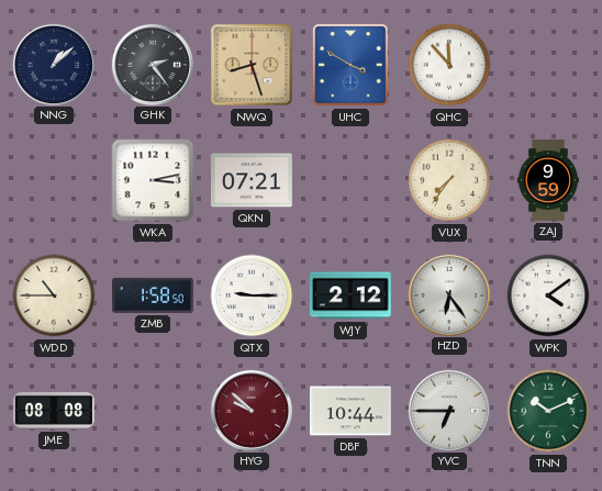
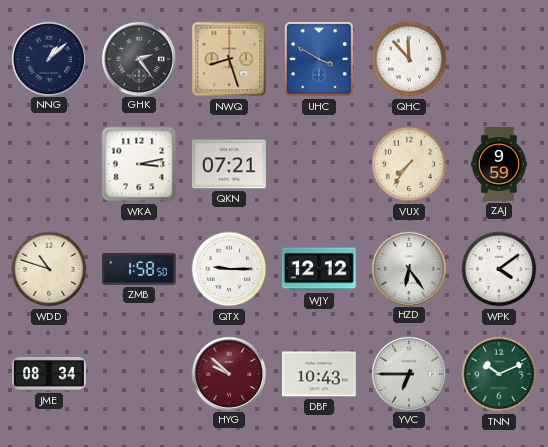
WDD: 10:45 -> 10:48 (49, 269)
WJY: 2:12 -> 12:12 (319, 269)
JME: 08:08 -> 08:34 (49, 374)
DBF: 10:44 -> 10:43 (319, 374)
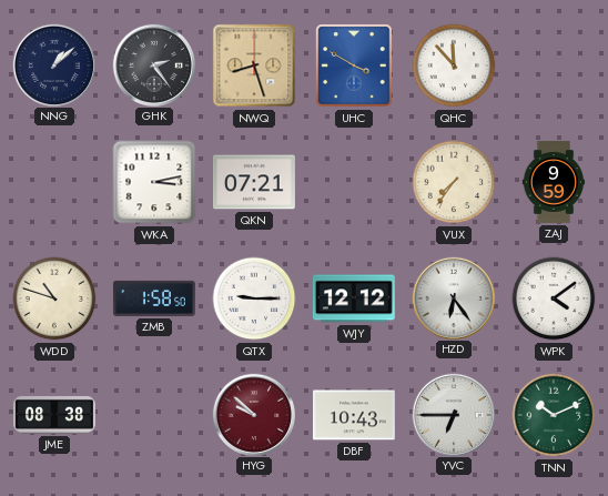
JME: 08:34 -> 08:38 (54, 415)
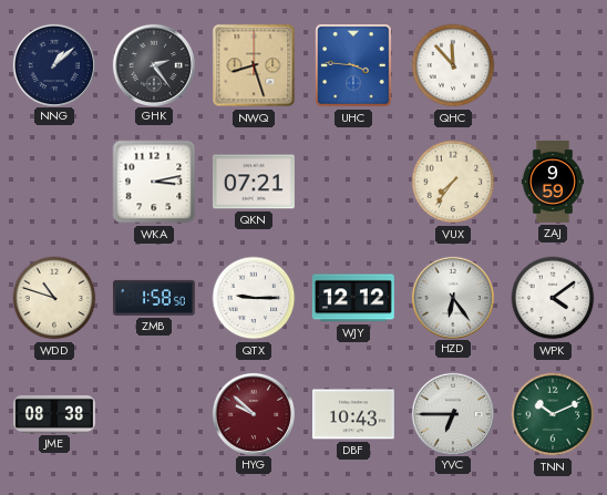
UHC: 3:50 -> 3:46 (353, 65)
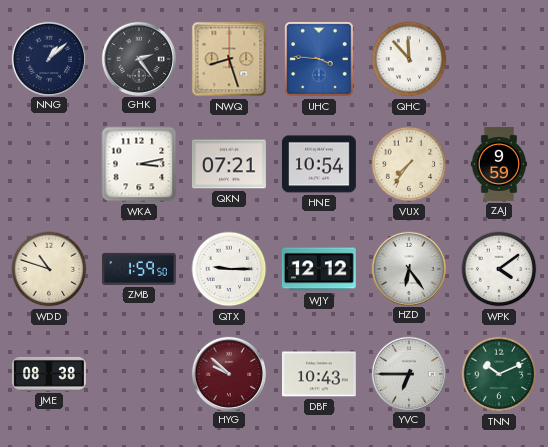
HNE: none -> 10:54 (319, 164)
ZMB: 1:58 -> 1:59 (139, 269)
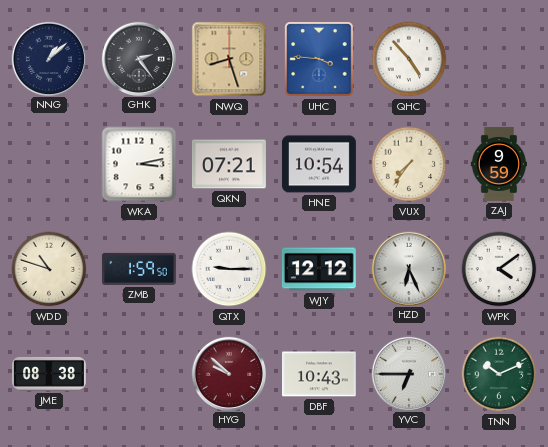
QHC: 11:53 -> 4:53 (409, 59)
HZD: 6:24 -> 6:26 (408, 268)
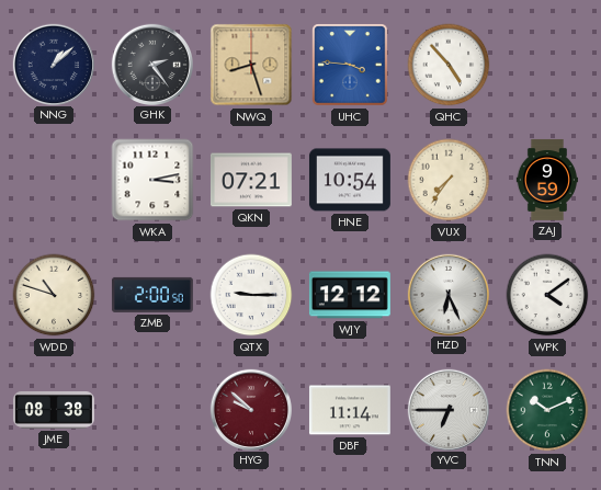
ZMB: 1:59 -> 2:00 (152, 295)
DBF: 10:43 -> 11:14 (350, 410)
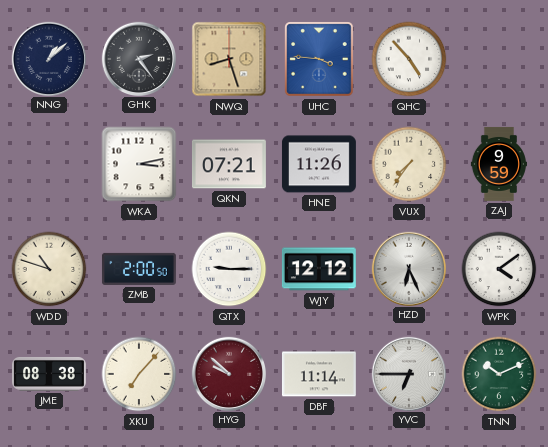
HNE: 10:54 -> 11:26 (319, 164)
XKU: none -> 7:07 (139, 374)
